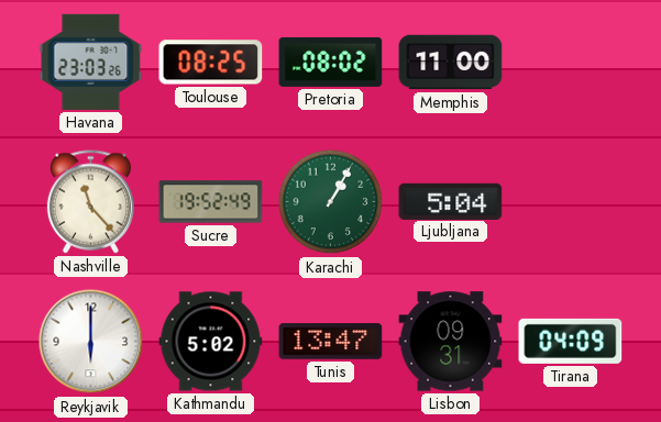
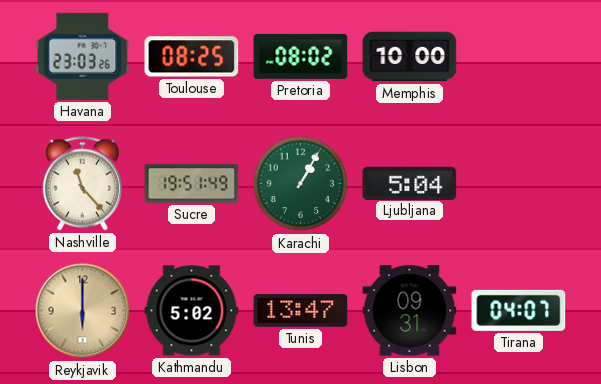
Memphis: 11:00 -> 10:00 (410, 57)
Sucre: 19:52 -> 19:51 (192, 184)
Reykjavik dial: white -> champagne (83, 311)
Tirana: 04:09 -> 04:07 (519, 310)
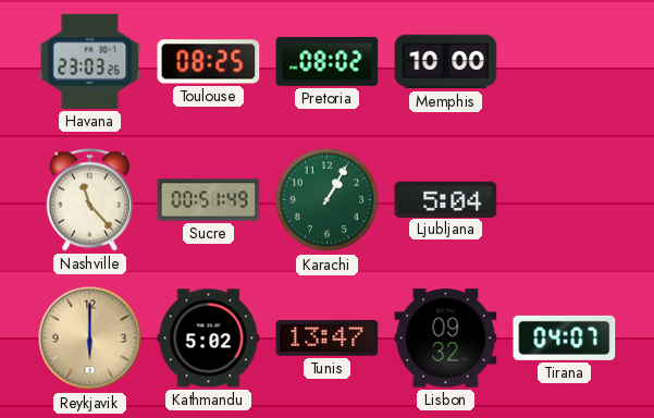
Sucre: 19:51 -> 00:51 (209, 200)
Lisbon: 09:31 -> 09:32 (446, 339)
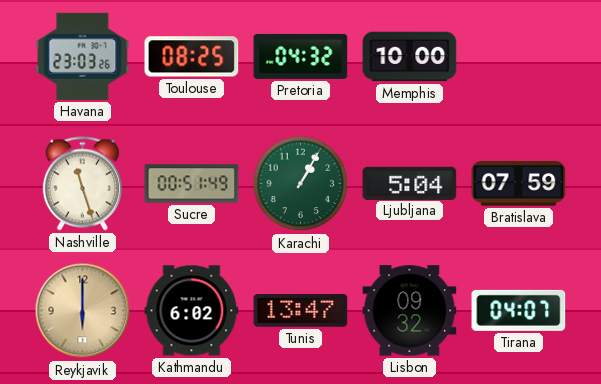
Pretoria: 08:02 -> 04:32 (301, 56)
Nashville: 11:23 -> 11:27 (82, 184)
Bratislava: none -> 07:59 (519, 184)
Kathmandu: 5:02 -> 6:02 (192, 311)
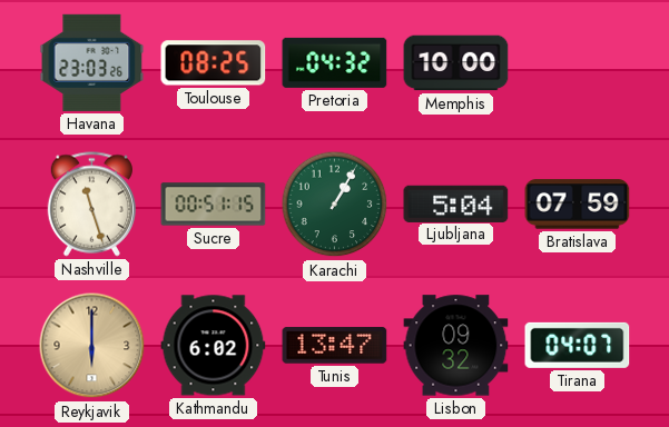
Sucre: 00:51:49 -> 00:51:15 (214, 205)
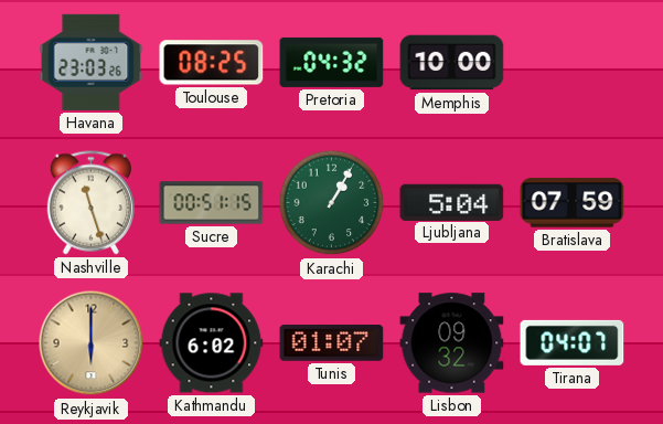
Tunis: 13:47 -> 01:07 (332, 343)
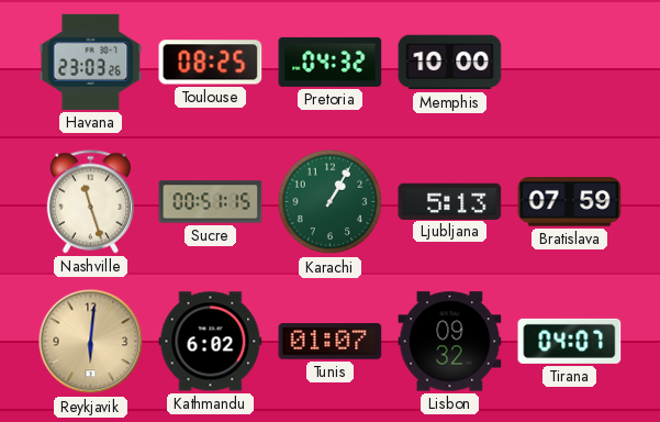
Ljubljana: 5:04 -> 5:13 (450, 201)
Reykjavik: 6:00 -> 6:01 (91, 342)
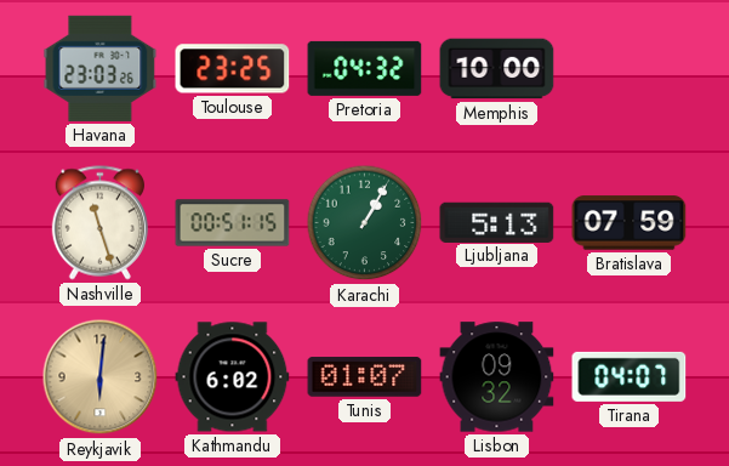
Toulouse: 08:25 -> 23:25 (233, 69)
